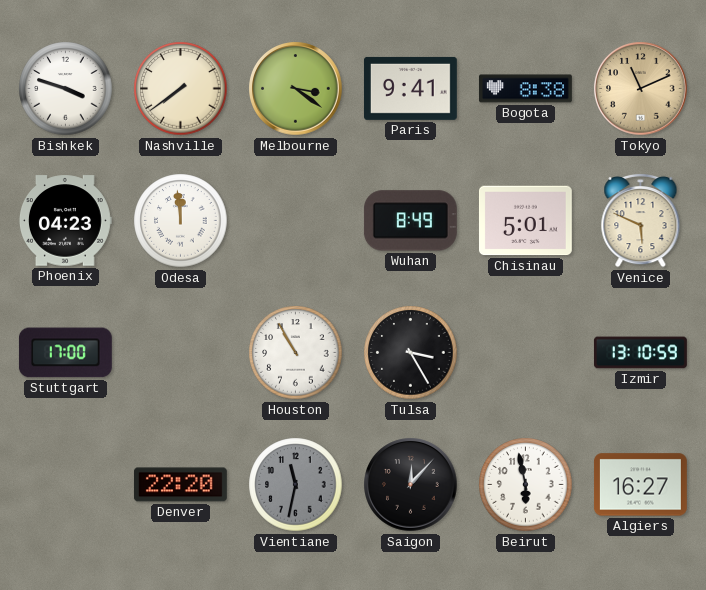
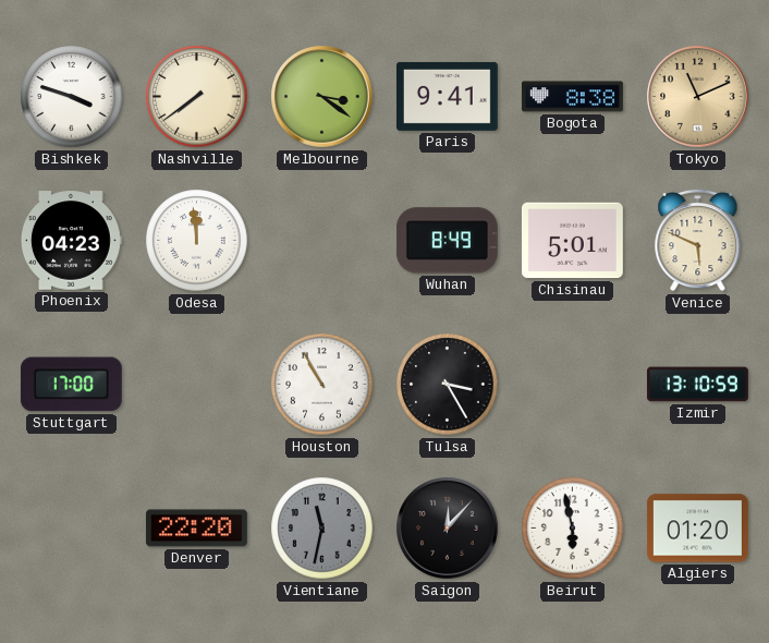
Algiers: 16:27 -> 01:20 (697, 529)
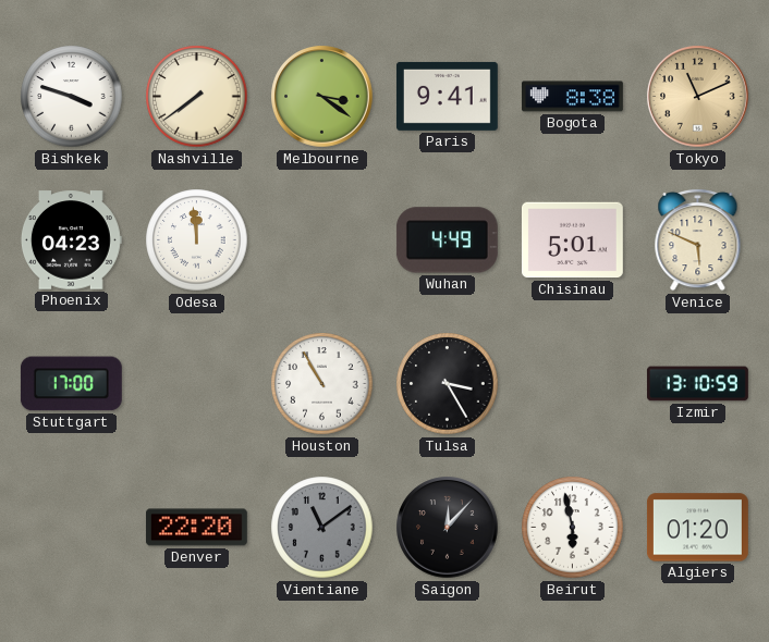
Wuhan: 8:49 -> 4:49 (447, 240)
Vientiane: 11:32 -> 11:09 (322, 528)
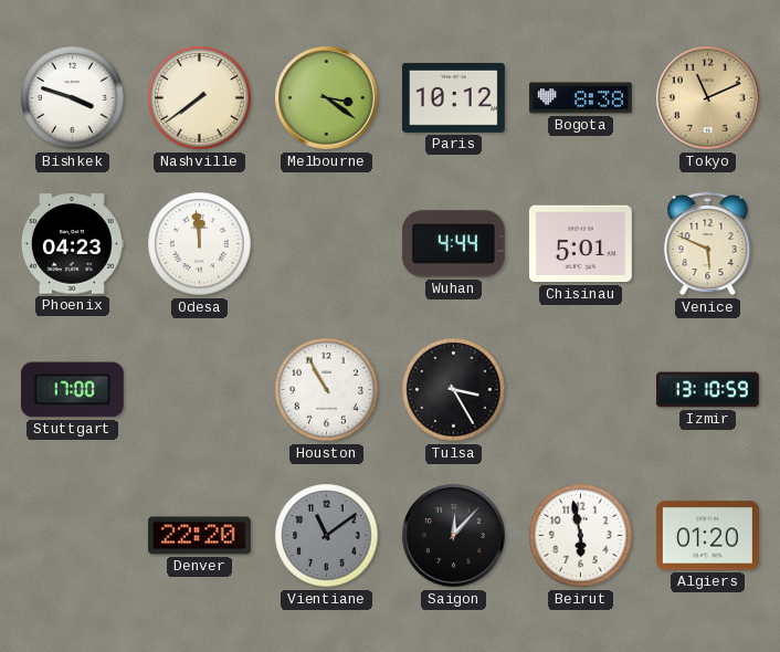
Paris: 9:41 -> 10:12 (453, 97)
Wuhan: 4:49 -> 4:44 (453, 244)
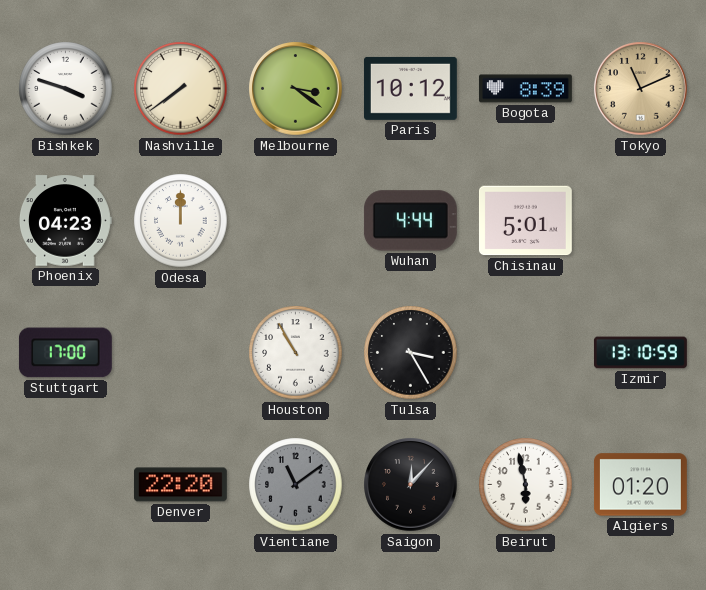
Bogota: 8:38 -> 8:39 (525, 89)
Odesa: 11:59 -> 12:00 (181, 221)
Venice: 5:49 -> none (708, 243)
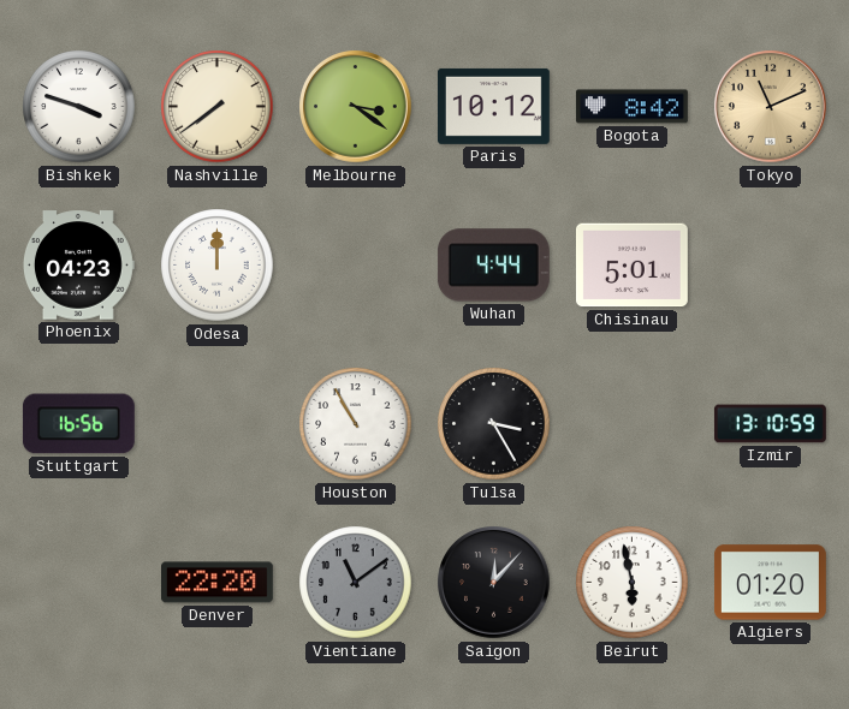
Bogota: 8:39 -> 8:42 (631, 107)
Stuttgart: 17:00 -> 16:56 (78, 424)
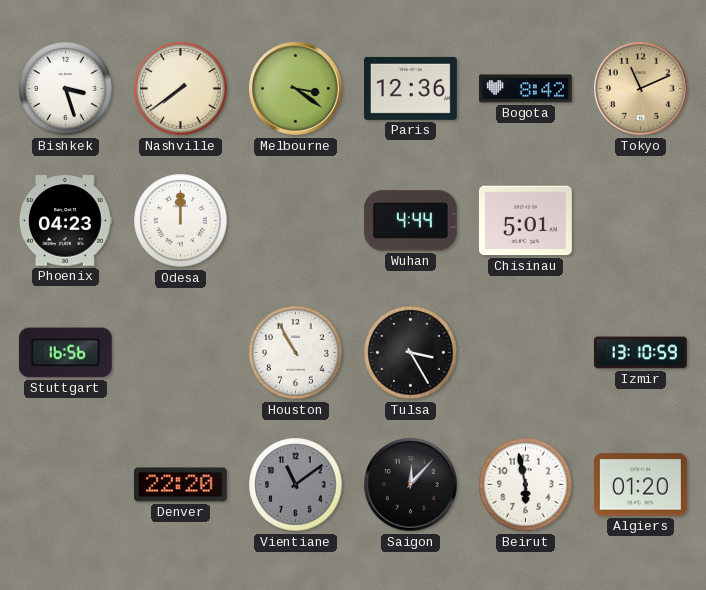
Bishkek: 3:48 -> 3:27 (66, 89)
Paris: 10:12 -> 12:36 (410, 88)
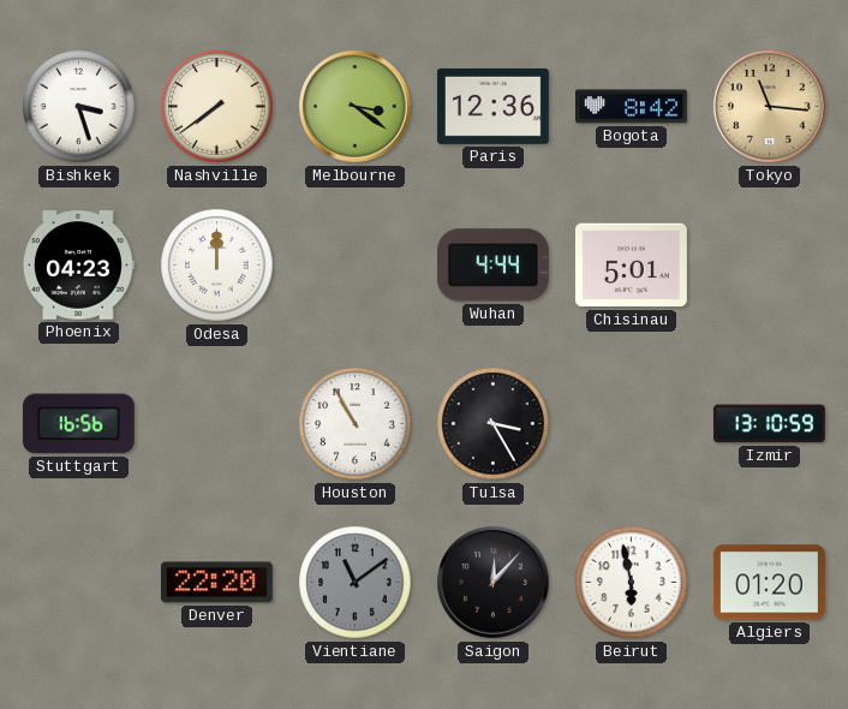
Tokyo: 11:11 -> 11:16 (770, 107)
